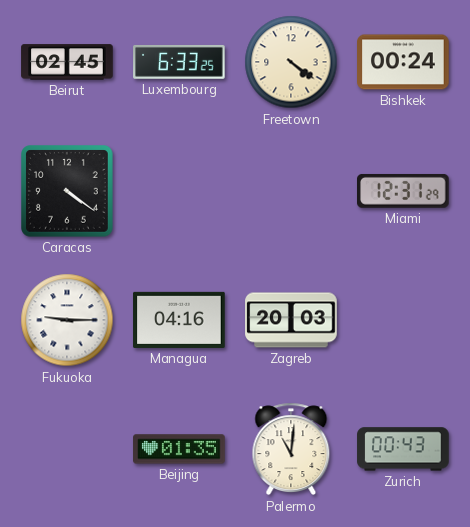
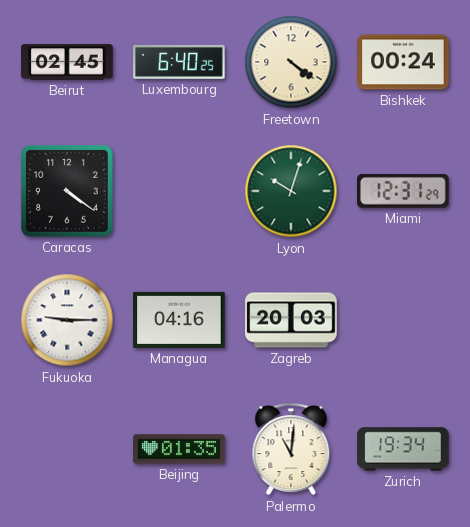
Luxembourg: 6:33 -> 6:40 (179, 62)
Lyon: none -> 10:03 (291, 191)
Zurich: 00:43 -> 19:34 (403, 449)
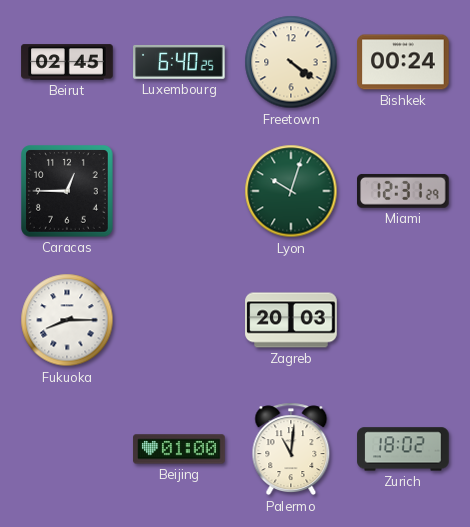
Caracas: 4:21 -> 12:45 (68, 192)
Fukuoka: 9:15 -> 8:15 (67, 320)
Managua: 04:16 -> none (179, 320)
Beijing: 01:35 -> 01:00 (179, 449)
Zurich: 19:34 -> 18:02 (403, 449)
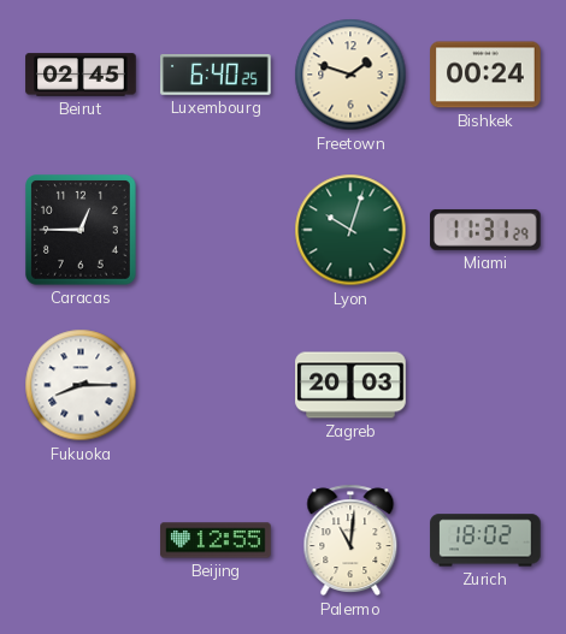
Freetown: 4:21 -> 1:48 (350, 75)
Miami: 12:31 -> 11:31 (487, 230)
Beijing: 01:00 -> 12:55 (216, 540)
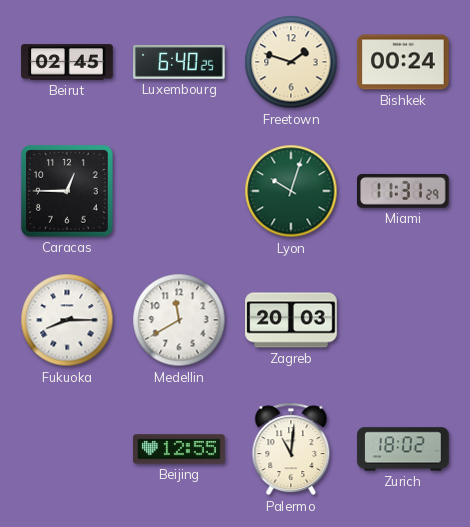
Medellin: none -> 11:40 (179, 320)
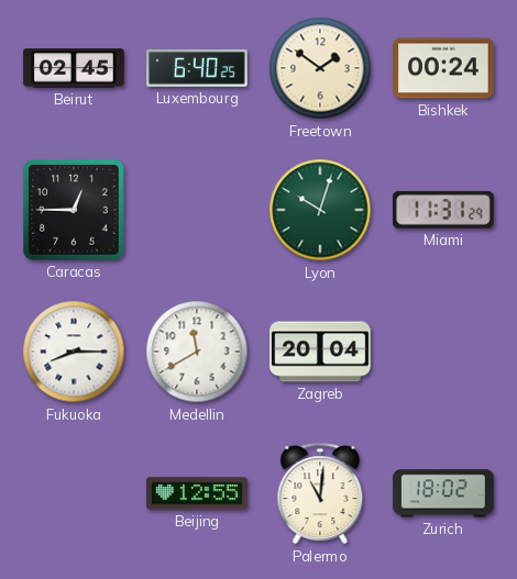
Freetown: 1:48 -> 1:51 (320, 68)
Zagreb: 20:03 -> 20:04 (320, 352)
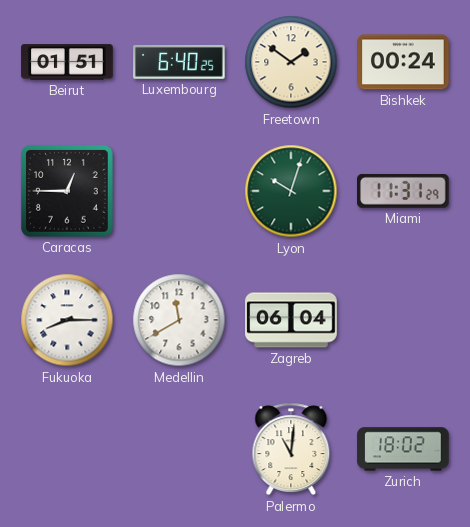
Beirut: 02:45 -> 01:51 (67, 62)
Zagreb: 20:04 -> 06:04 (291, 320)
Beijing: 12:55 -> none (197, 493)
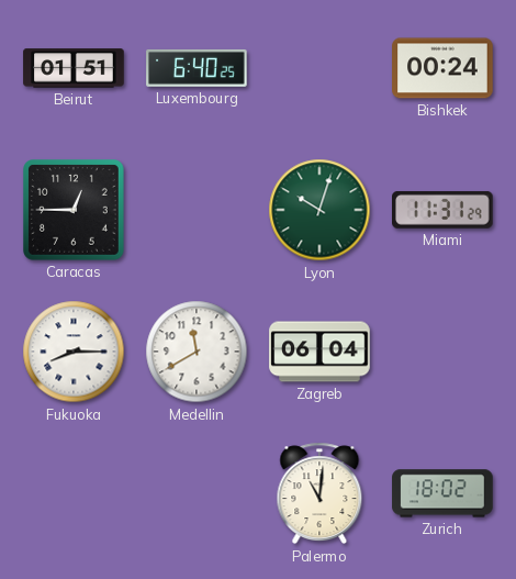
Freetown: 1:51 -> none (291, 62)
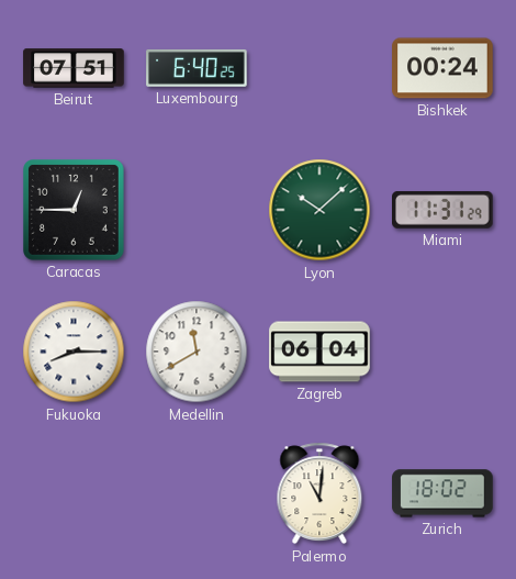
Beirut: 01:51 -> 07:51 (74, 68)
Lyon: 10:03 -> 10:08 (319, 210)
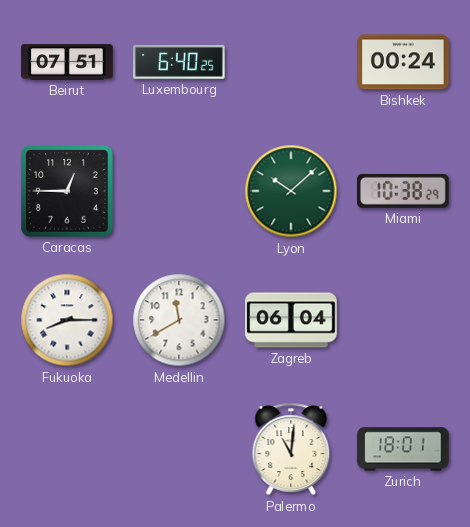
Miami: 11:31 -> 10:38 (404, 191)
Zurich: 18:02 -> 18:01 (403, 449)
